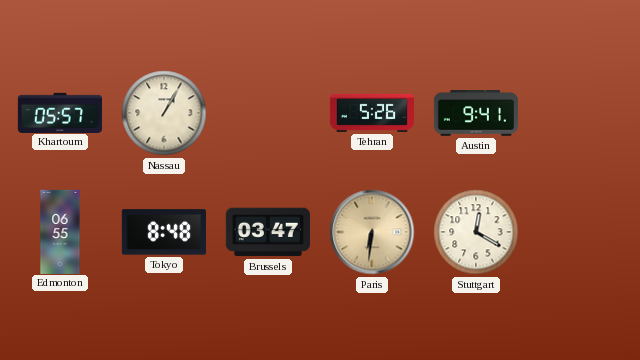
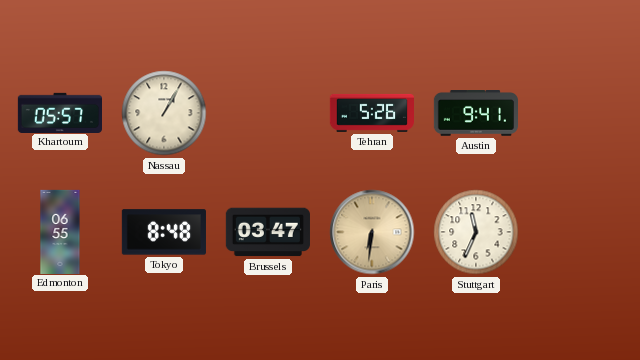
Stuttgart: 12:20 -> 11:34 (476, 232)
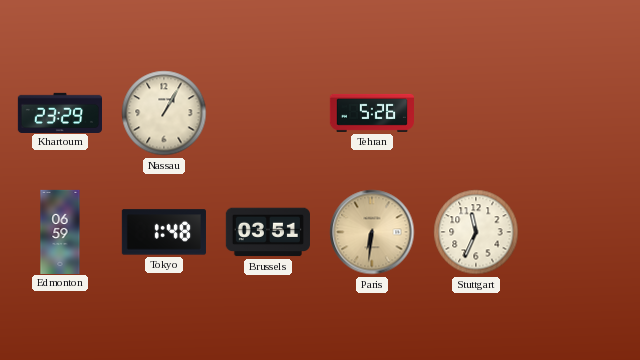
Khartoum: 05:57 -> 23:29 (59, 112)
Austin: 9:41 -> none (475, 114)
Edmonton: 06:55 -> 06:59 (60, 231)
Tokyo: 8:48 -> 1:48 (164, 232)
Brussels: 03:47 -> 03:51 (268, 232)
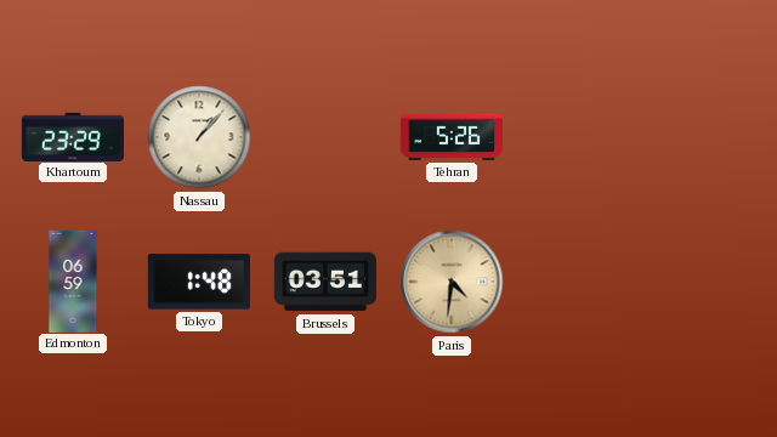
Nassau: 1:05 -> 1:07 (199, 137)
Paris: 6:31 -> 4:31 (452, 282)
Stuttgart: 11:34 -> none (476, 232)
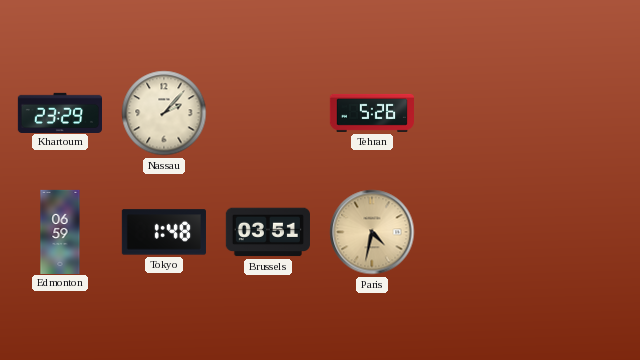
Nassau: 1:07 -> 2:07 (164, 113)
Paris: 4:31 -> 4:32 (372, 232)
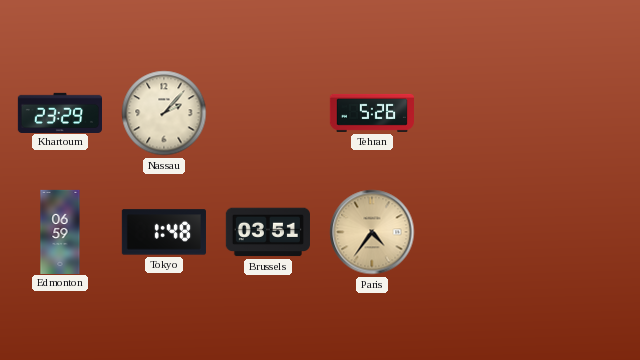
Paris: 4:32 -> 4:36 (372, 232)
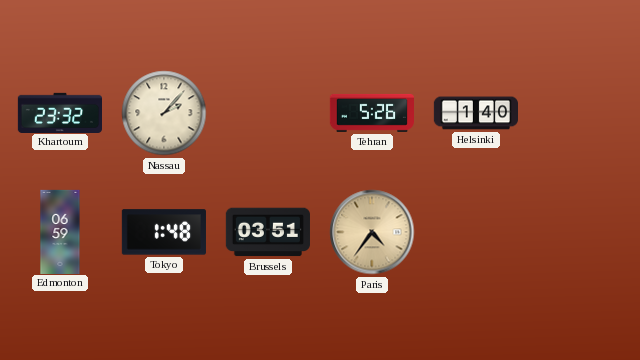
Khartoum: 23:29 -> 23:32 (59, 112)
Helsinki: none -> 1:40 (475, 113)
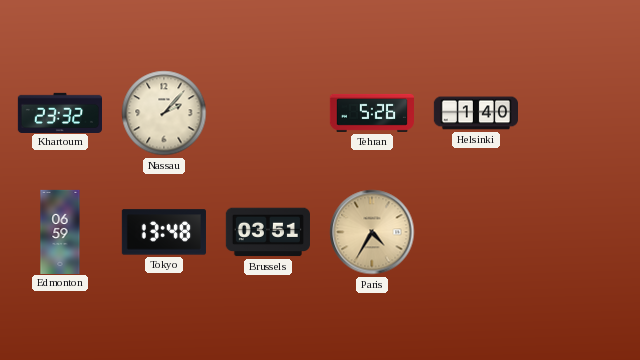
Tokyo: 1:48 -> 13:48 (164, 232)
Paris: 4:36 -> 4:35 (372, 232)
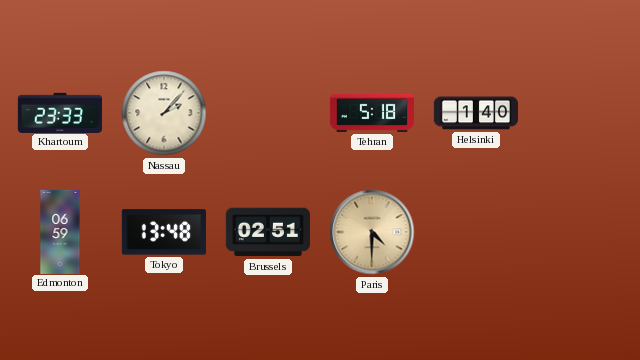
Khartoum: 23:32 -> 23:33 (59, 112)
Tehran: 5:26 -> 5:18 (371, 113)
Brussels: 03:51 -> 02:51 (268, 232)
Paris: 4:35 -> 4:30 (372, 232)
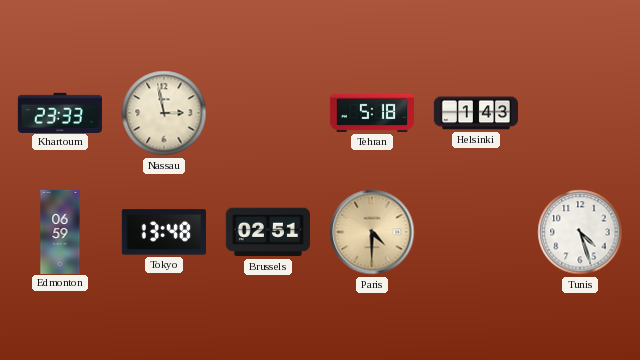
Nassau: 2:07 -> 2:58 (164, 113)
Helsinki: 1:40 -> 1:43 (475, 113)
Tunis: none -> 4:27 (580, 232)
